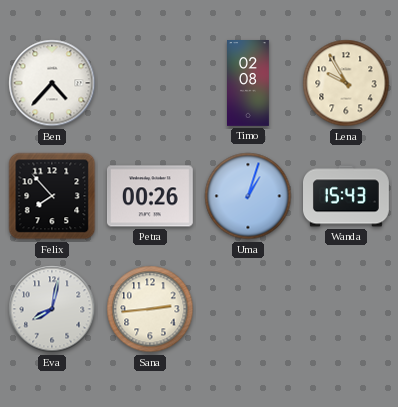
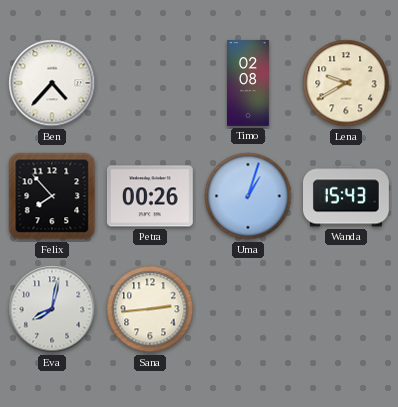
Lena: 9:55 -> 9:40 (346, 83)
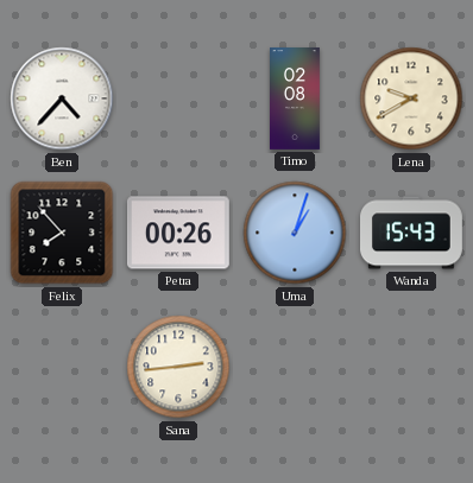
Eva: 8:02 -> none (52, 309)
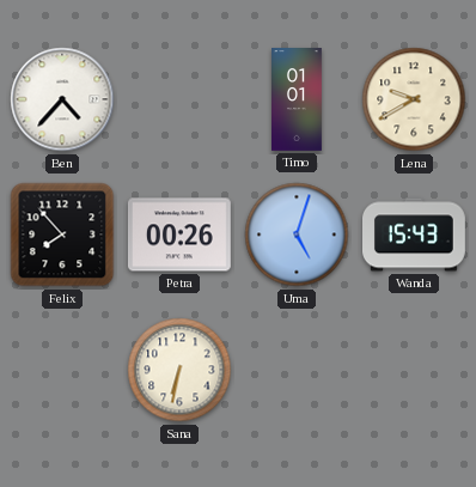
Timo: 02:08 -> 01:01 (298, 101)
Uma: 1:03 -> 5:03 (297, 235)
Sana: 2:44 -> 6:32 (179, 370)
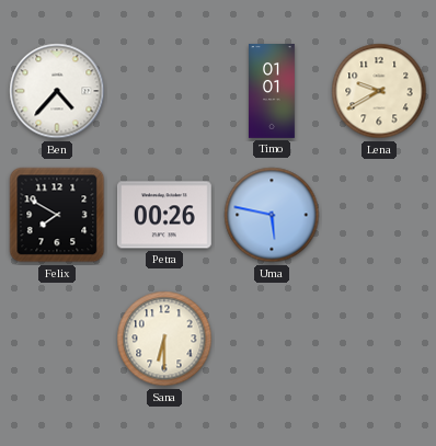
Felix: 7:53 -> 7:50 (57, 215)
Uma: 5:03 -> 5:47 (272, 215)
Wanda: 15:43 -> none (415, 235)
Sana: 6:32 -> 6:30 (164, 339)
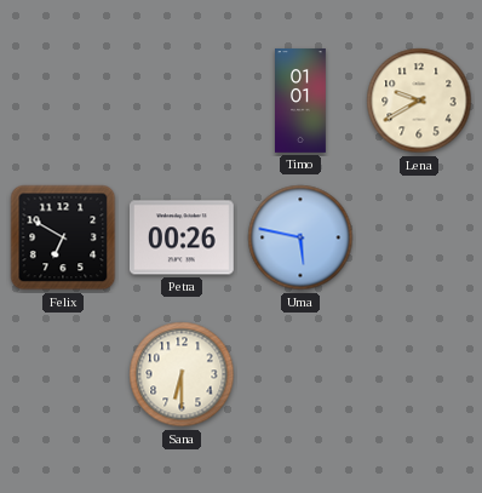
Ben: 4:37 -> none (57, 91)
Felix: 7:50 -> 6:50 (63, 237)
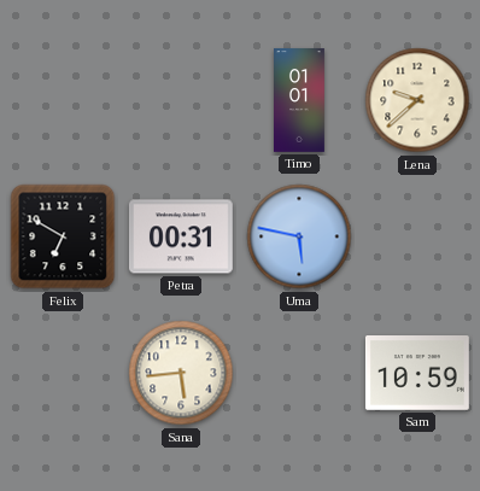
Lena: 9:40 -> 9:38 (417, 100)
Petra: 00:26 -> 00:31 (181, 236)
Sana: 6:30 -> 5:44 (181, 373)
Sam: none -> 10:59 (417, 374)
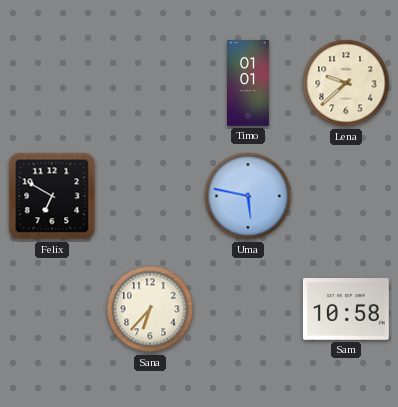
Petra: 00:31 -> none (181, 236)
Sana: 5:44 -> 6:37 (150, 309)
Sam: 10:59 -> 10:58 (346, 310)
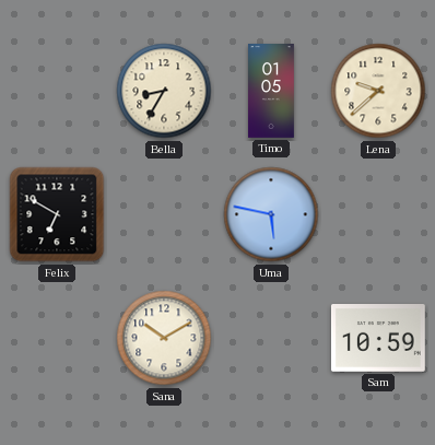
Bella: none -> 8:35 (164, 91)
Timo: 01:01 -> 01:05 (272, 92)
Sana: 6:37 -> 10:10 (164, 338)
Sam: 10:58 -> 10:59 (378, 339)
